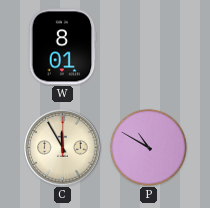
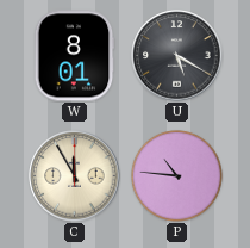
U: none -> 5:20 (177, 56)
P: 10:50 -> 10:46 (177, 176)
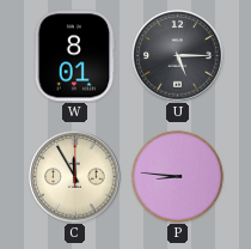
U: 5:20 -> 5:15 (178, 56)
P: 10:46 -> 8:46 (178, 177)
